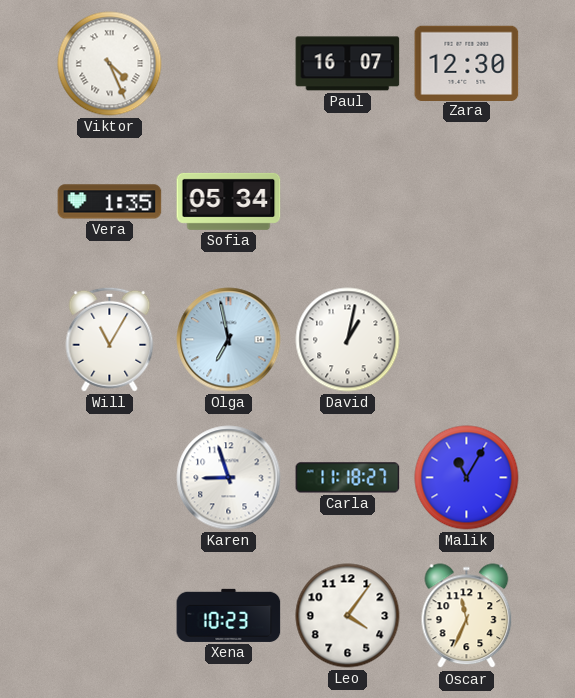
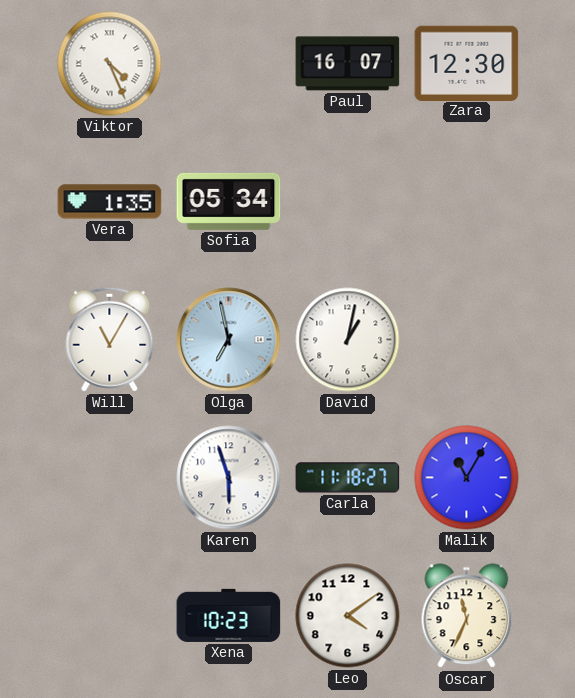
Karen: 8:57 -> 5:57 (229, 478)
Leo: 4:06 -> 4:09 (348, 616)
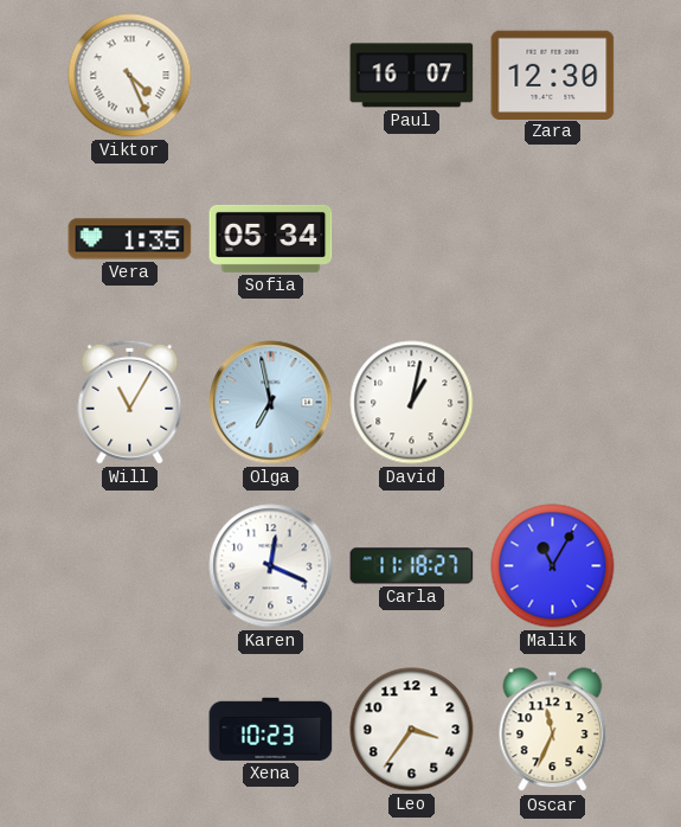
Karen: 5:57 -> 12:19 (271, 566)
Leo: 4:09 -> 3:36 (412, 730)
